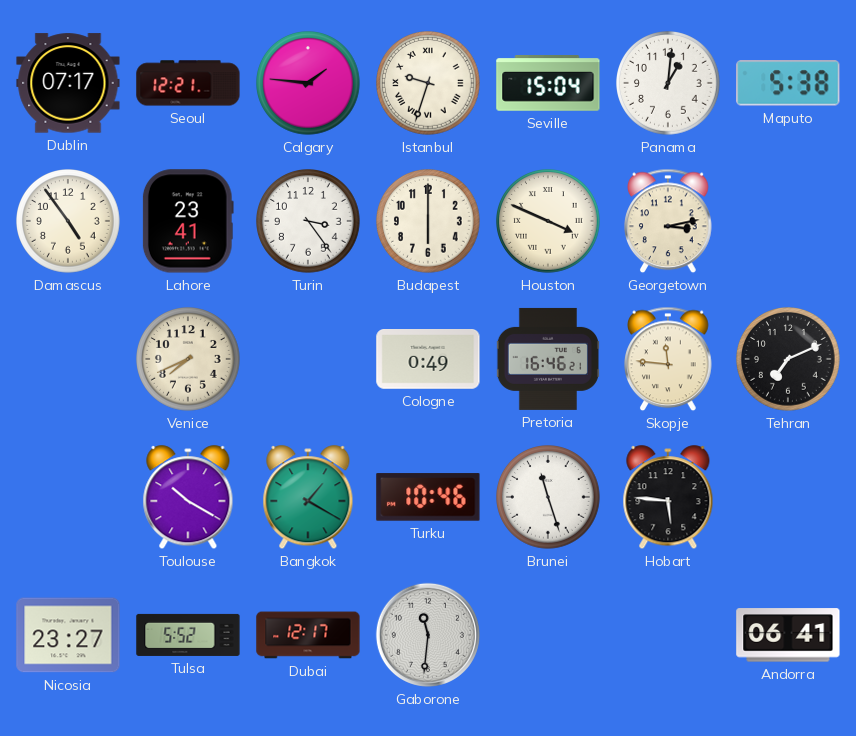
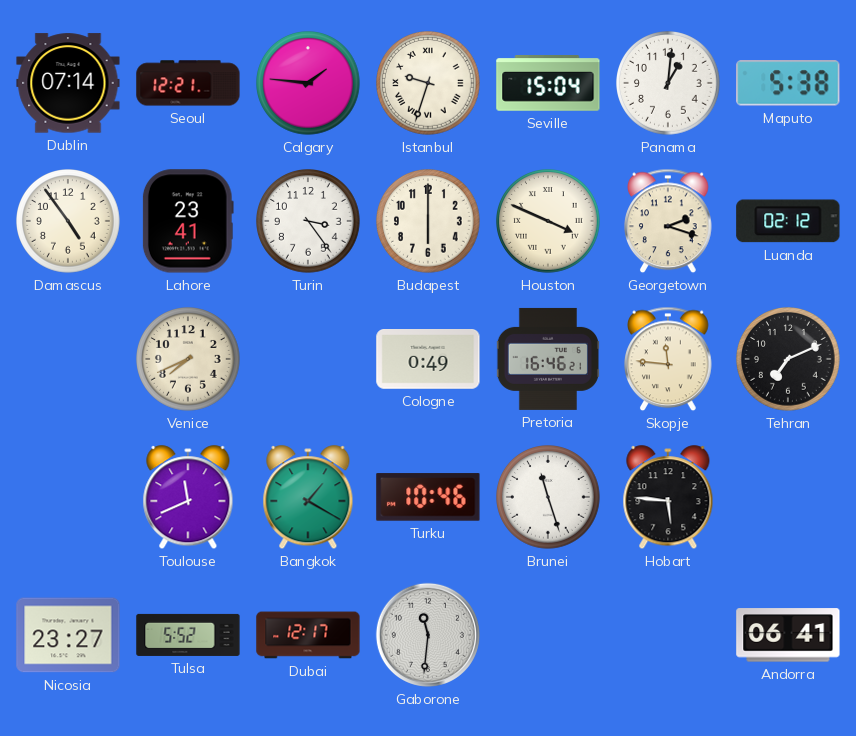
Dublin: 07:17 -> 07:14 (68, 83)
Georgetown: 3:13 -> 2:18 (669, 221)
Luanda: none -> 02:12 (788, 221)
Toulouse: 10:20 -> 11:41 (188, 498)
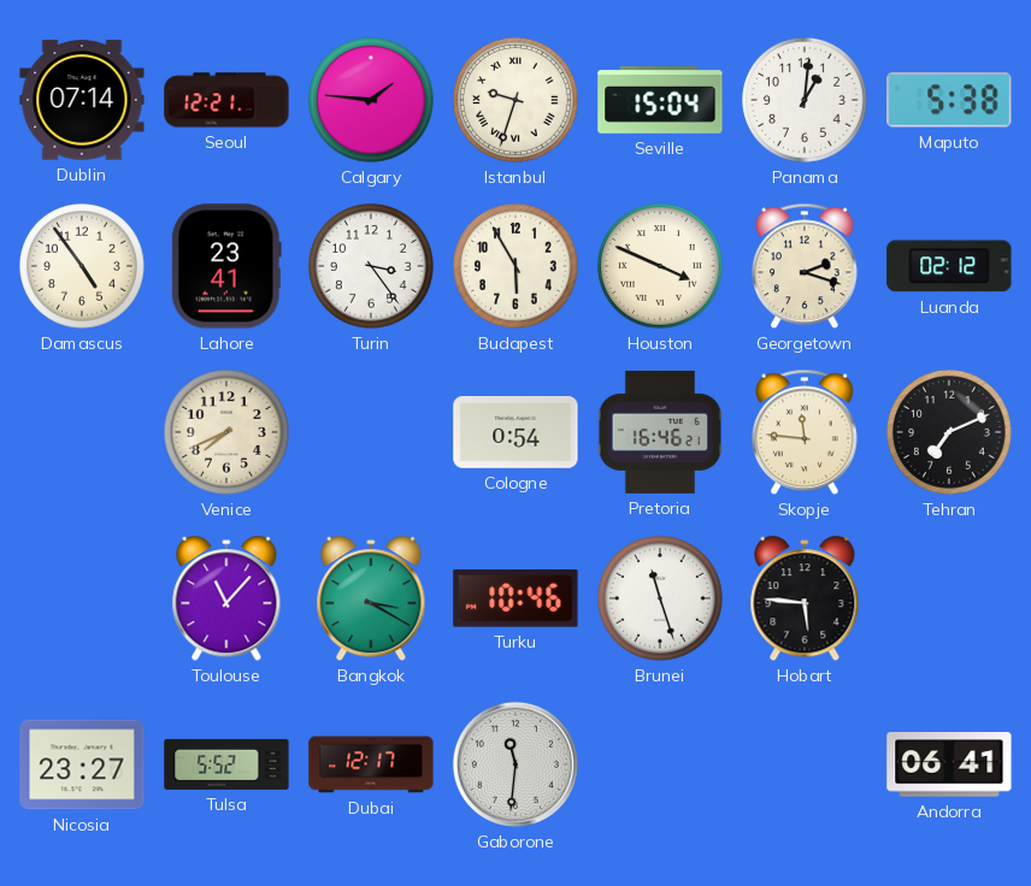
Budapest: 6:00 -> 5:55 (517, 267)
Cologne: 0:49 -> 0:54 (515, 433)
Toulouse: 11:41 -> 11:07 (226, 599)
Bangkok: 1:20 -> 3:20 (371, 599)
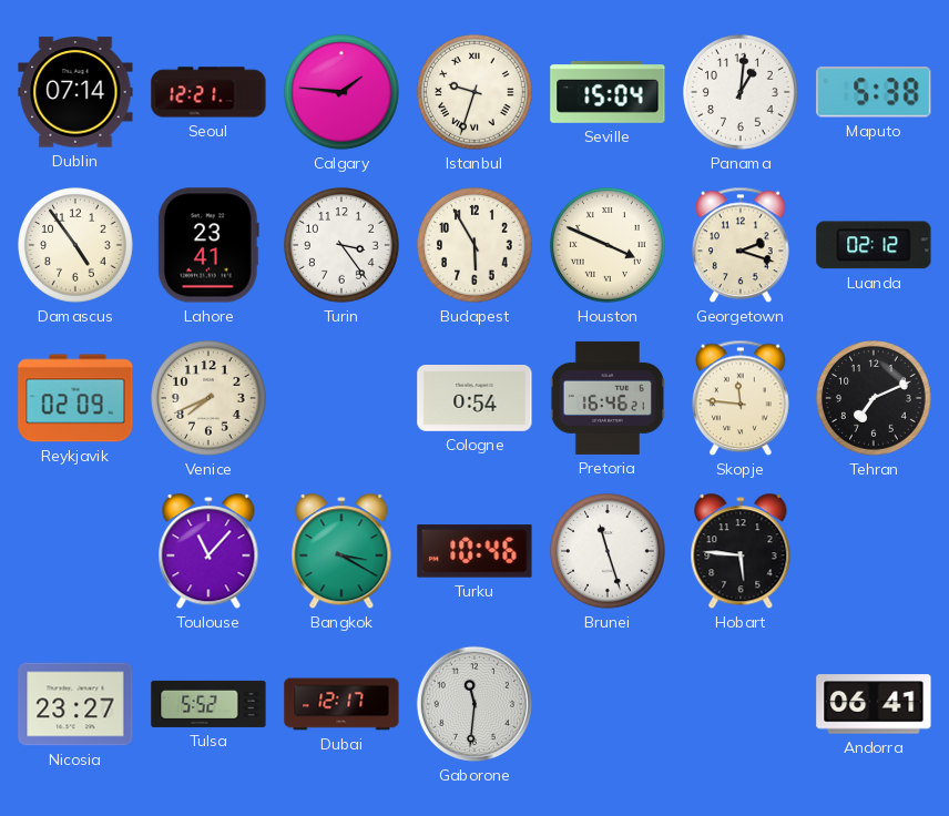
Reykjavik: none -> 02:09 (75, 398)
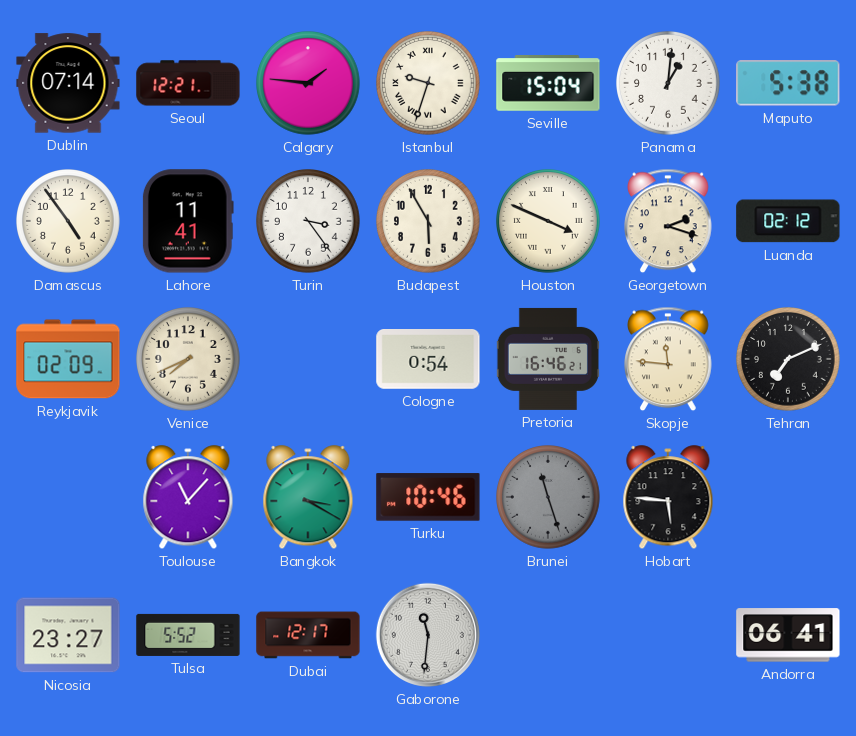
Lahore: 23:41 -> 11:41 (188, 221)
Brunei dial: white -> grey (549, 498)
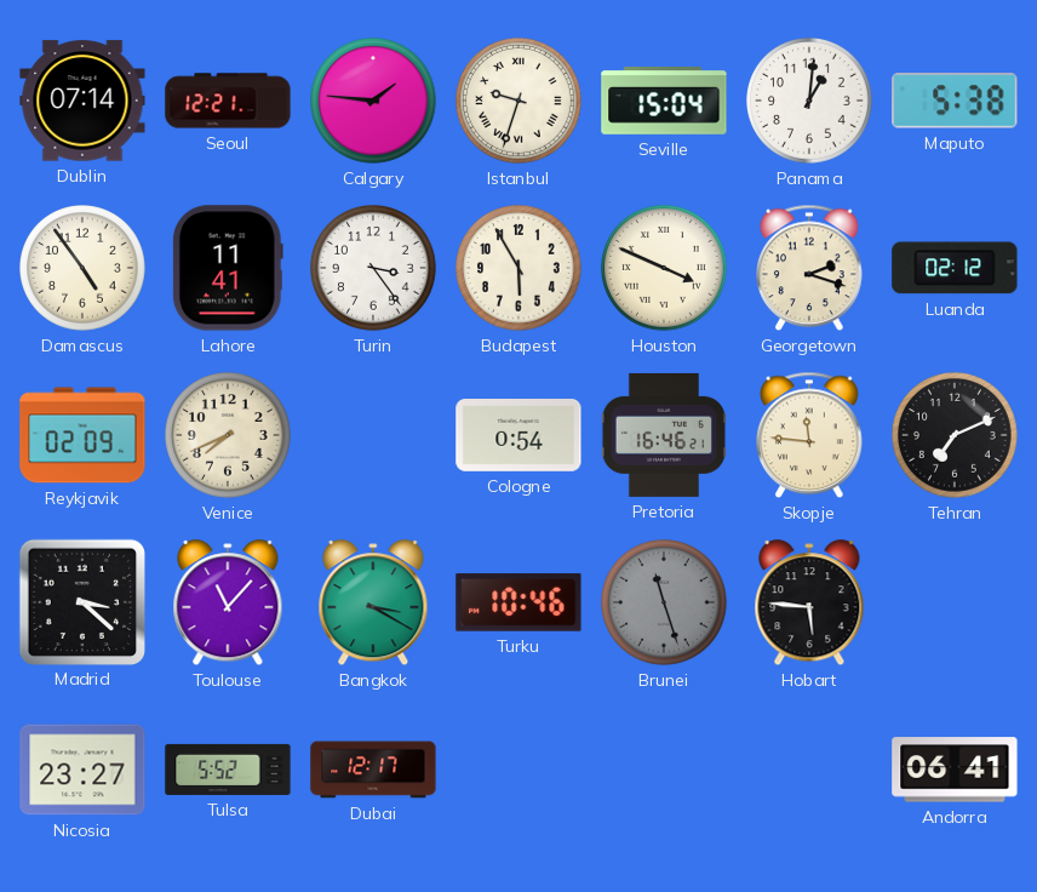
Madrid: none -> 3:22 (81, 601)
Gaborone: 11:31 -> none (428, 635)
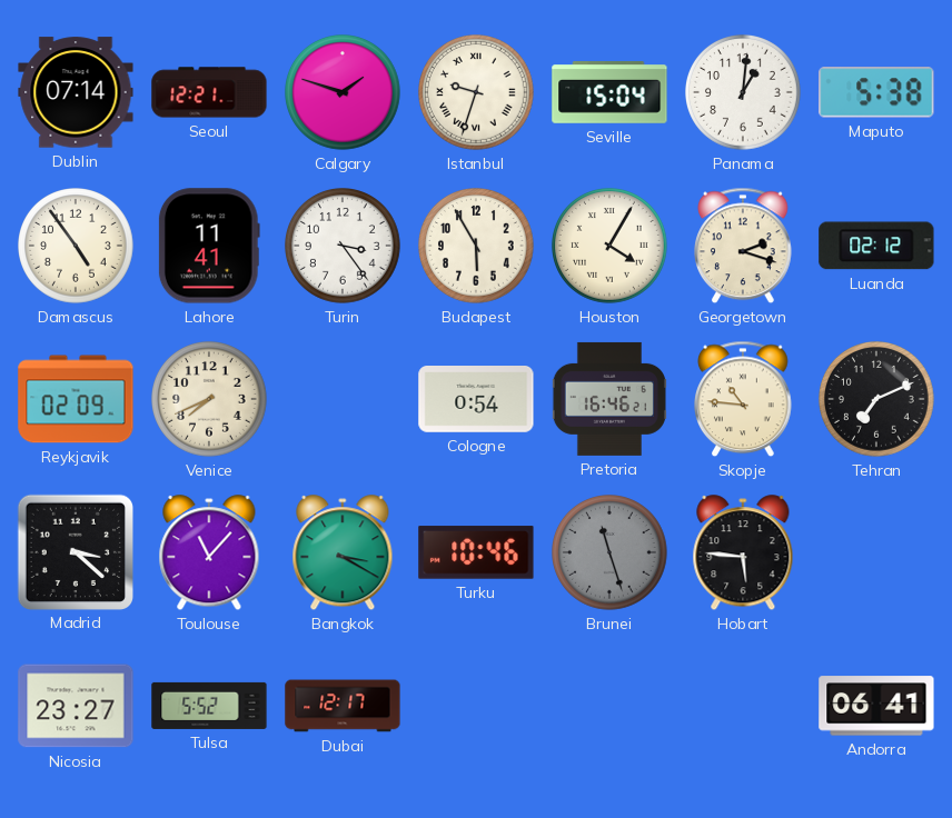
Calgary: 1:46 -> 1:48 (344, 93)
Houston: 3:49 -> 4:05 (611, 247)
Skopje: 11:46 -> 10:46 (744, 399)
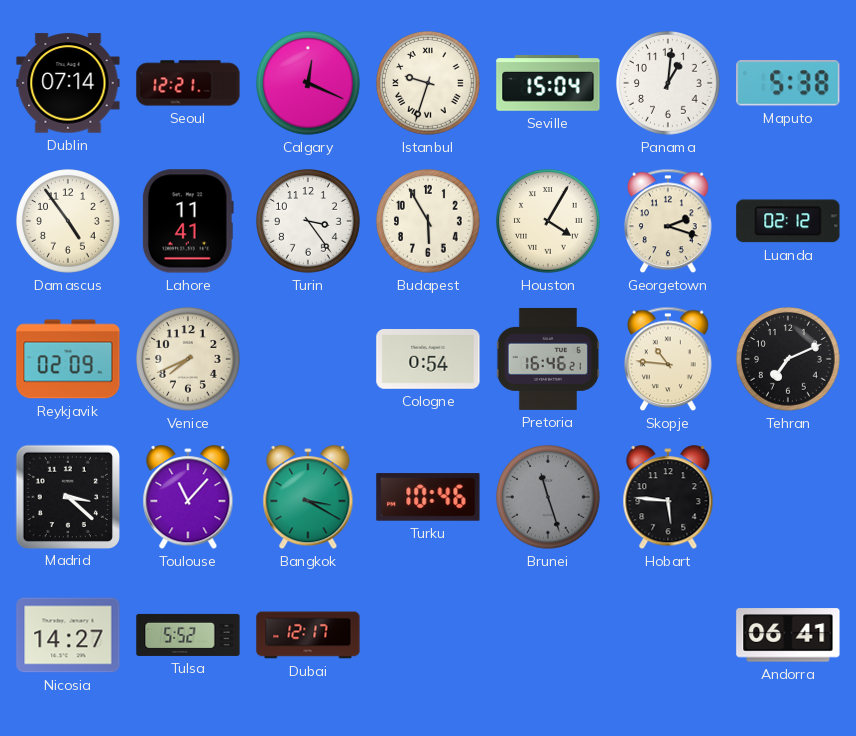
Calgary: 1:48 -> 12:19 (309, 84)
Nicosia: 23:27 -> 14:27 (68, 635)
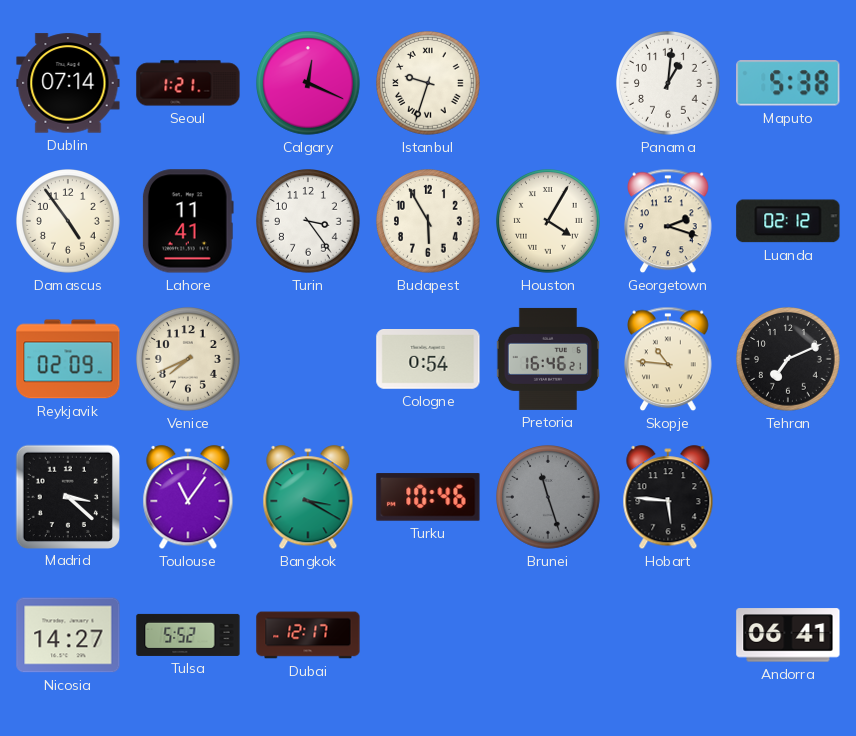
Seoul: 12:21 -> 1:21 (188, 83)
Seville: 15:04 -> none (548, 84)
Toulouse: 11:07 -> 11:06 (188, 498)
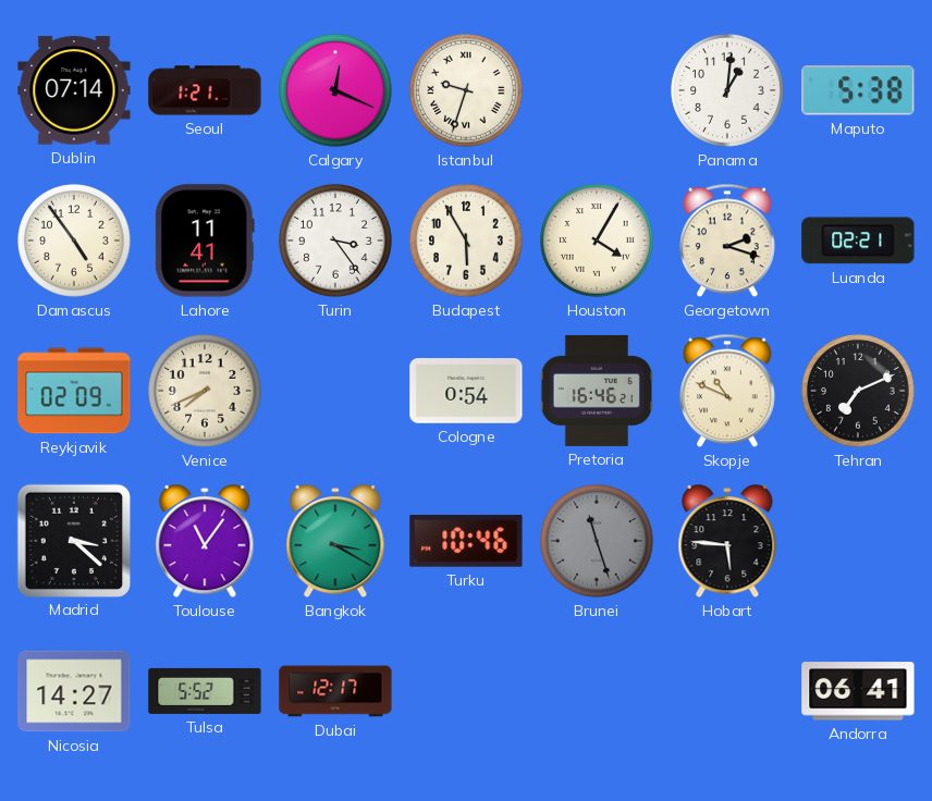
Luanda: 02:12 -> 02:21 (858, 241)
Skopje: 10:46 -> 10:49 (728, 391)
